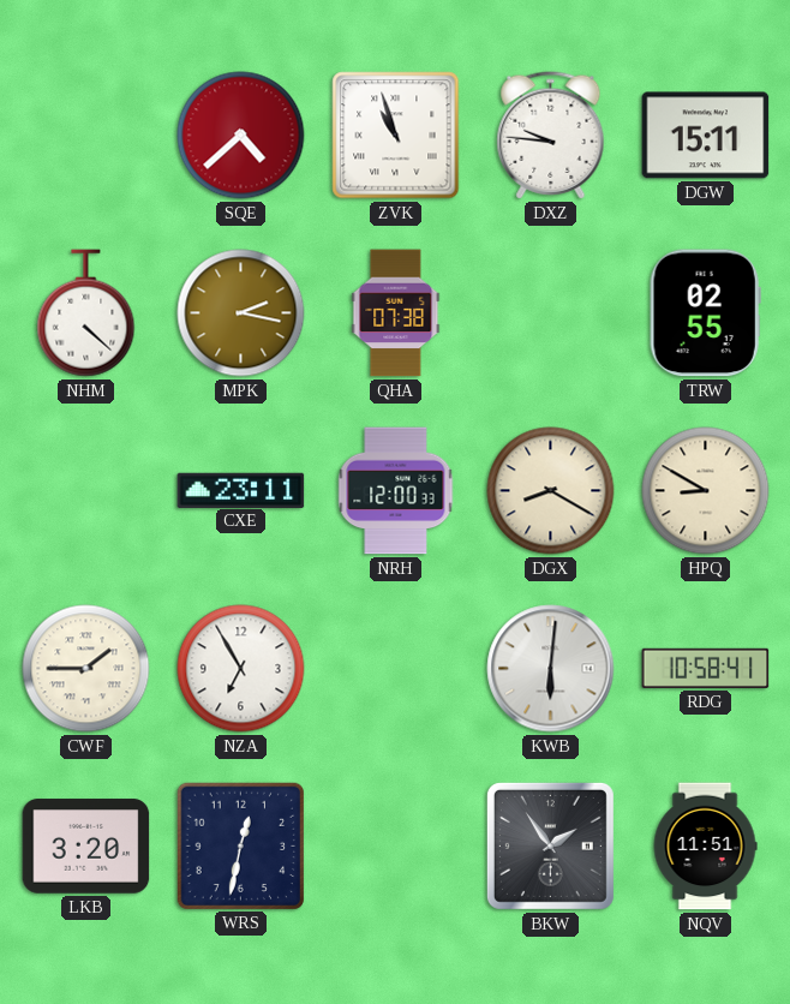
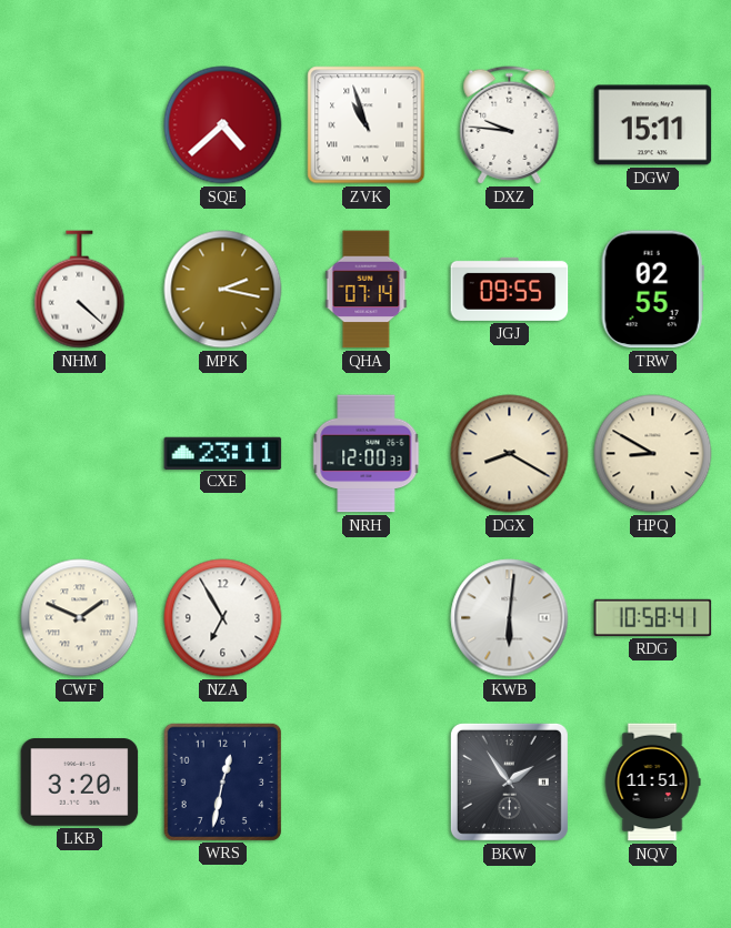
QHA: 07:38 -> 07:14 (367, 290)
JGJ: none -> 09:55 (510, 289)
CWF: 1:45 -> 1:49 (80, 618)
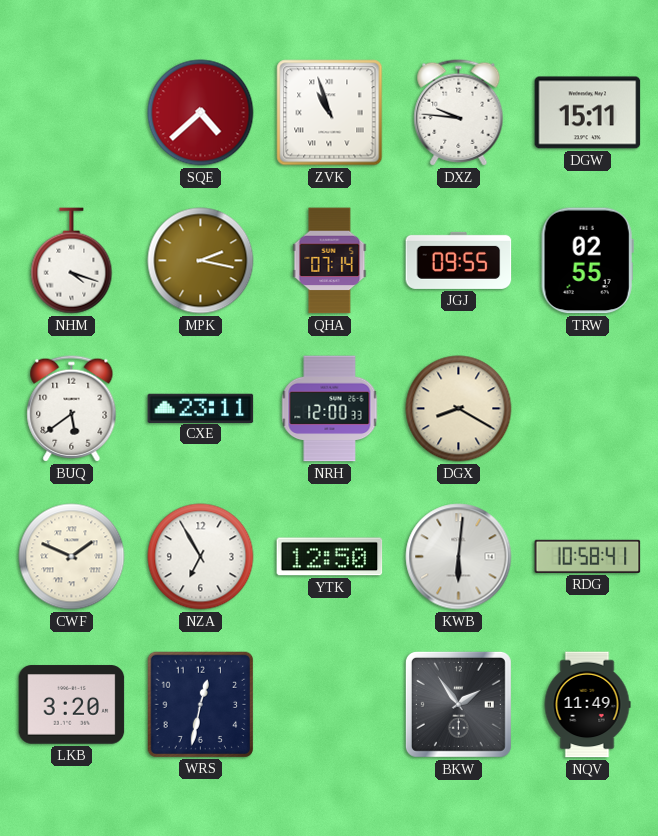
NHM: 4:22 -> 4:18 (72, 261)
BUQ: none -> 5:39 (72, 409)
HPQ: 8:50 -> none (653, 454)
YTK: none -> 12:50 (330, 557)
NQV: 11:51 -> 11:49 (587, 705)
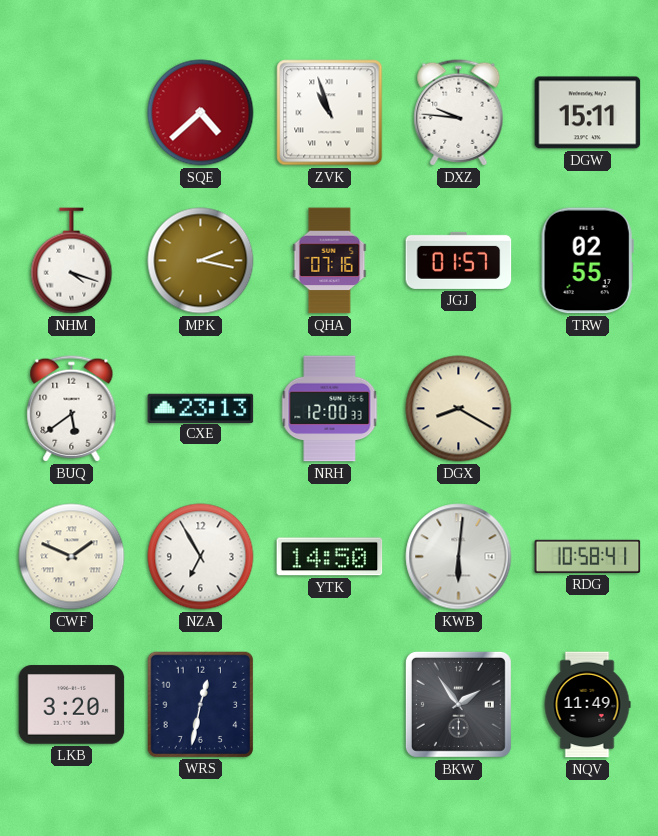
QHA: 07:14 -> 07:16 (330, 261)
JGJ: 09:55 -> 01:57 (459, 260)
CXE: 23:11 -> 23:13 (201, 408)
YTK: 12:50 -> 14:50 (330, 557)
